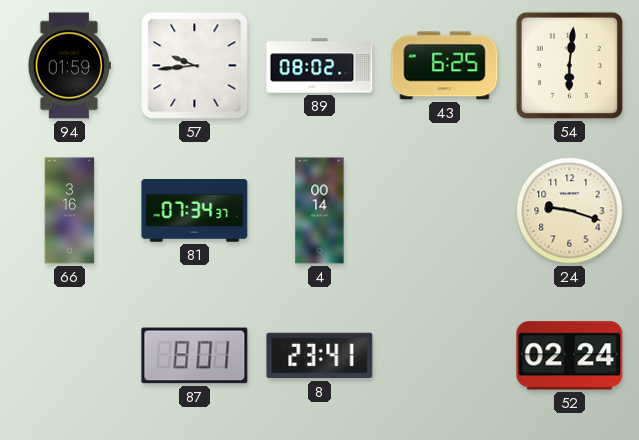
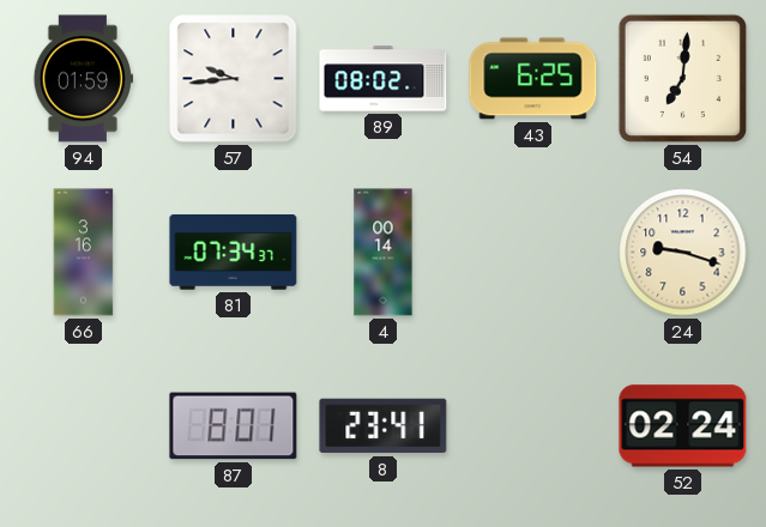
54: 6:01 -> 7:01 (682, 78)
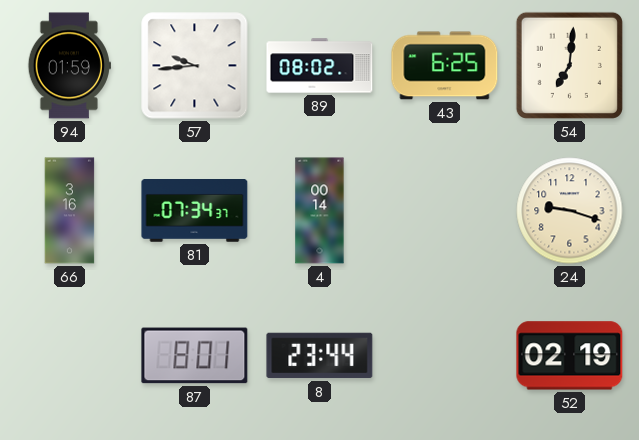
8: 23:41 -> 23:44 (320, 356)
52: 02:24 -> 02:19 (570, 356)
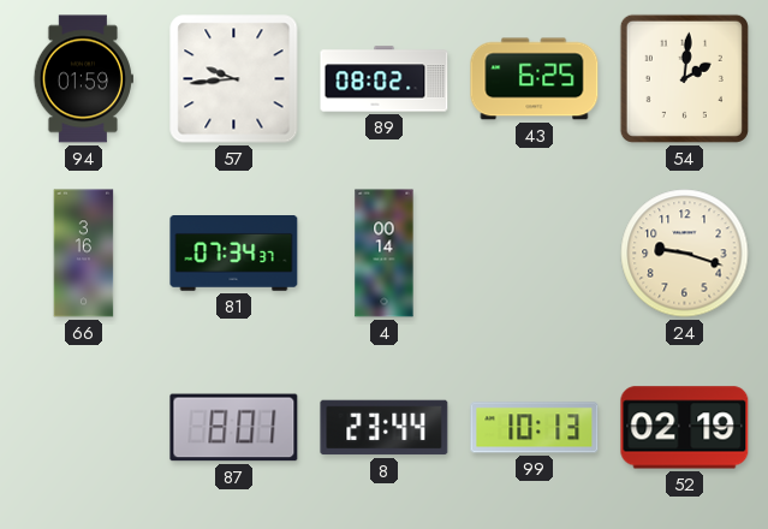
54: 7:01 -> 2:01 (684, 78)
99: none -> 10:13 (535, 428)
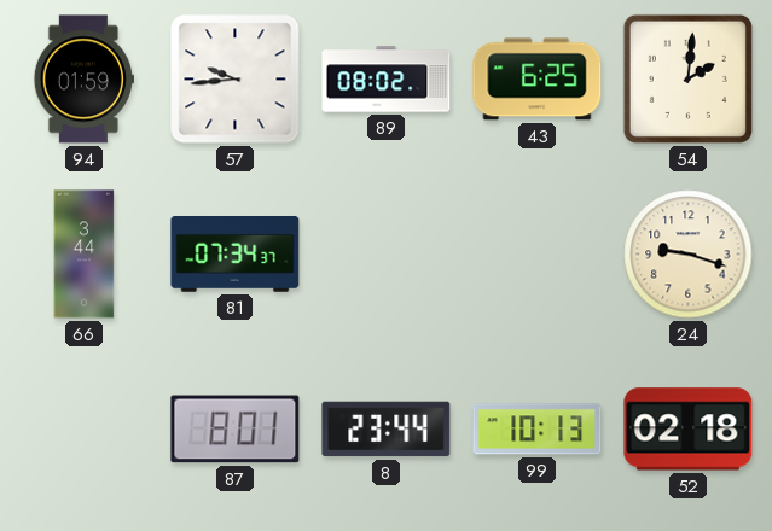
66: 3:16 -> 3:44 (85, 255)
4: 00:14 -> none (385, 254)
52: 02:19 -> 02:18 (689, 430)
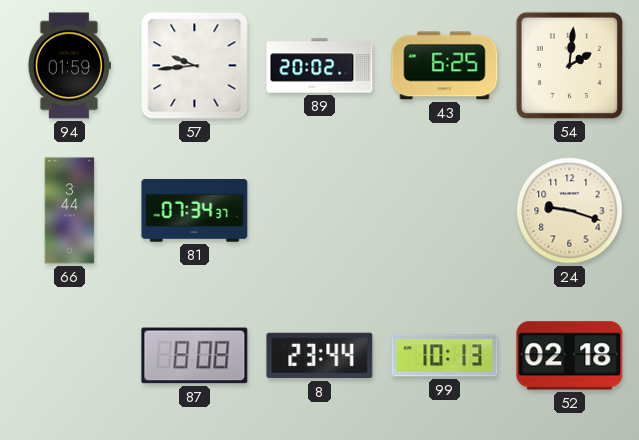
89: 08:02 -> 20:02 (320, 66)
87: 8:01 -> 8:08 (195, 356)
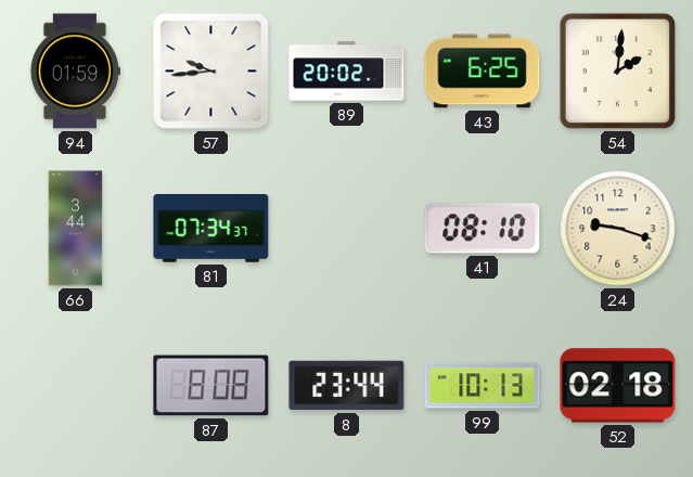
41: none -> 08:10 (483, 229)
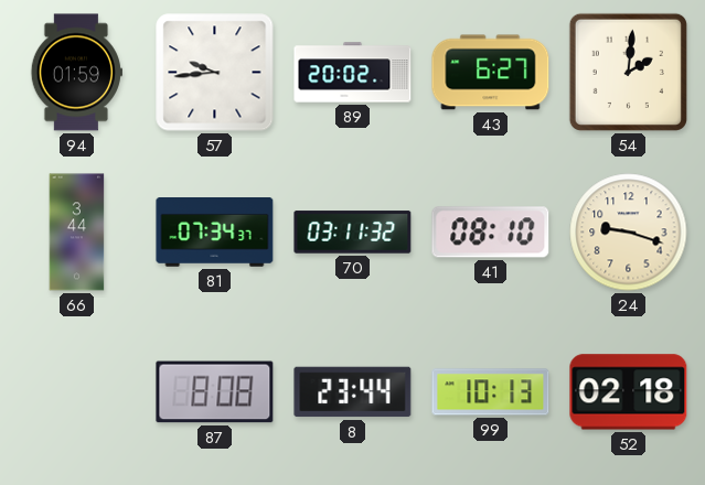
43: 6:25 -> 6:27 (491, 73)
70: none -> 03:11 (353, 233)
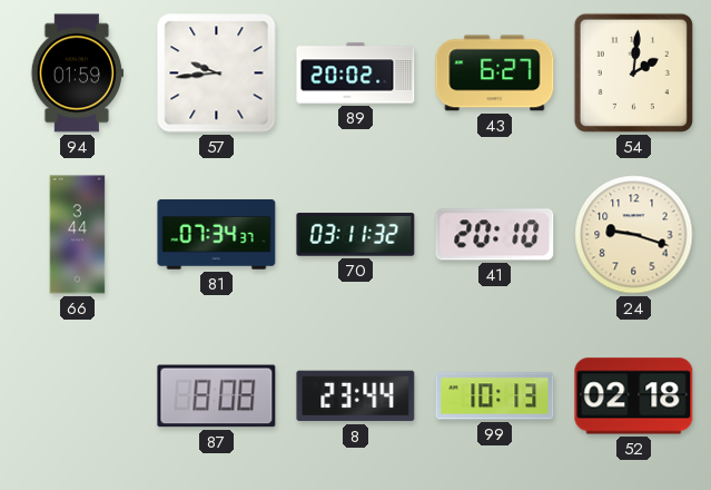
41: 08:10 -> 20:10 (495, 235)
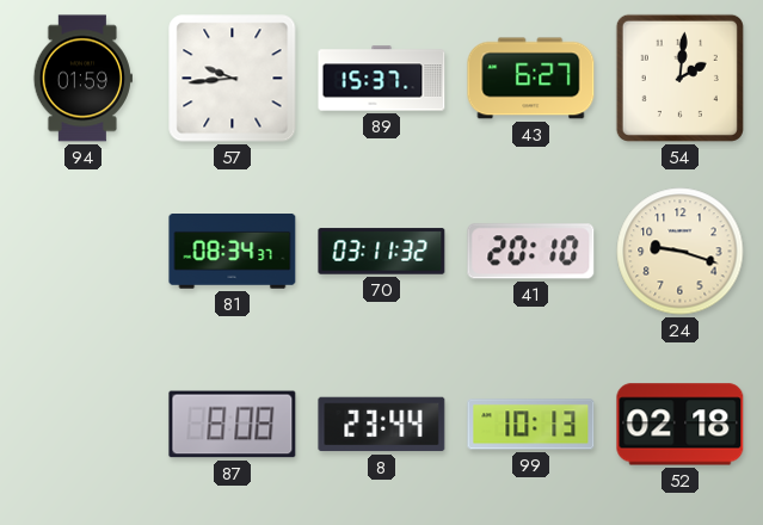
89: 20:02 -> 15:37 (382, 79)
66: 3:44 -> none (78, 235)
81: 07:34 -> 08:34 (233, 252)
